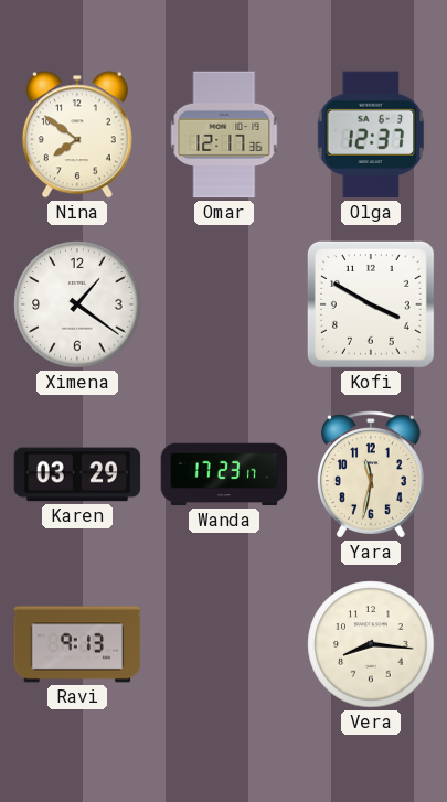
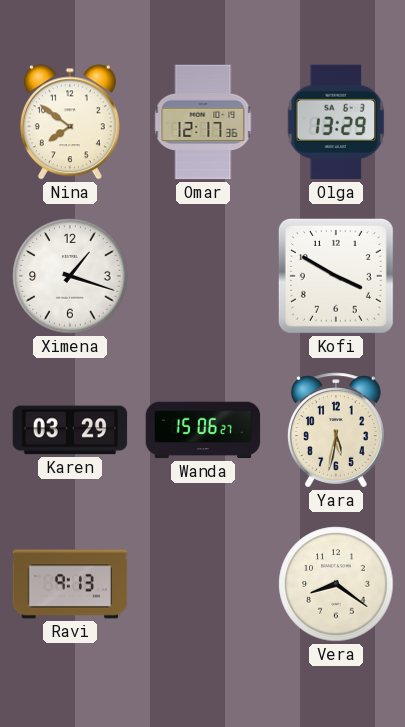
Olga: 12:37 -> 13:29 (336, 122)
Ximena: 1:21 -> 1:18 (70, 276)
Wanda: 17:23 -> 15:06 (203, 430)
Yara: 11:32 -> 5:32 (336, 430)
Vera: 8:16 -> 8:21 (336, 584)
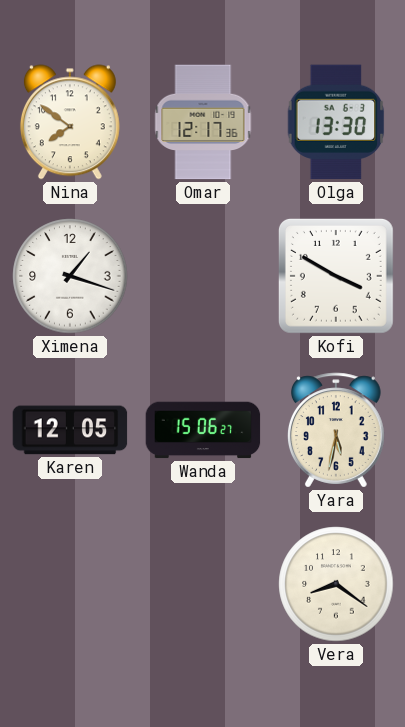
Olga: 13:29 -> 13:30 (336, 122)
Karen: 03:29 -> 12:05 (70, 430)
Ravi: 9:13 -> none (70, 584)
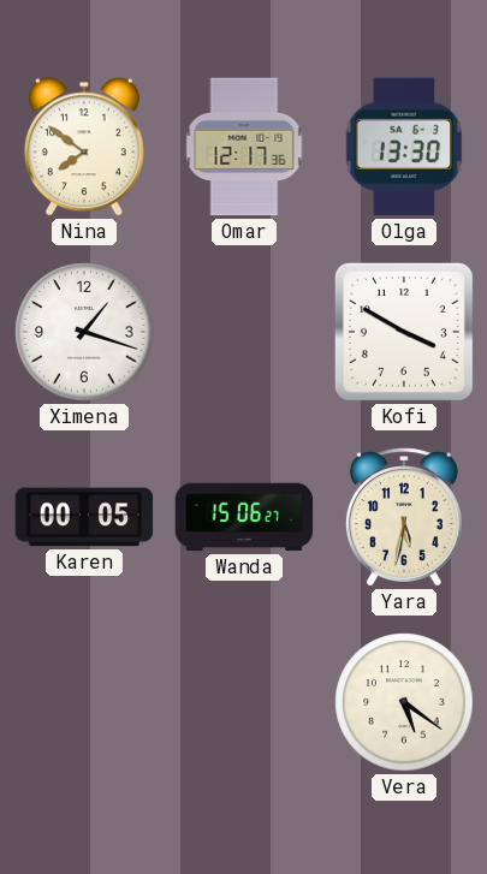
Karen: 12:05 -> 00:05 (84, 517)
Vera: 8:21 -> 5:21 (404, 702)
